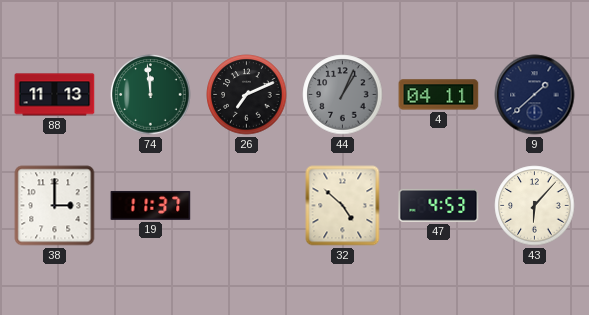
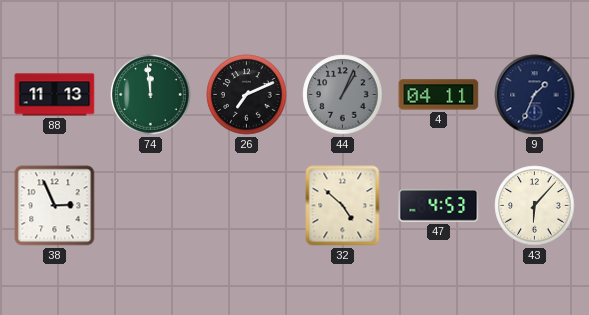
9: 1:38 -> 1:34 (535, 95)
38: 3:00 -> 2:56 (55, 206)
19: 11:37 -> none (151, 205)
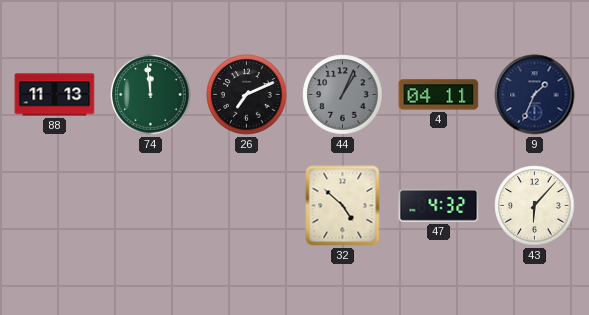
38: 2:56 -> none (55, 206)
47: 4:53 -> 4:32 (439, 205)
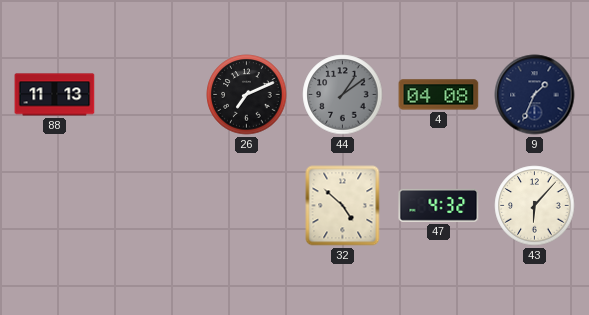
74: 11:59 -> none (151, 95)
44: 1:04 -> 1:09 (343, 95)
4: 04:11 -> 04:08 (439, 95)
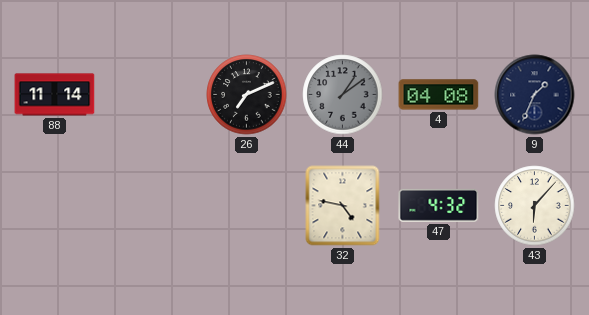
88: 11:13 -> 11:14 (55, 95)
32: 4:52 -> 4:47 (343, 206)
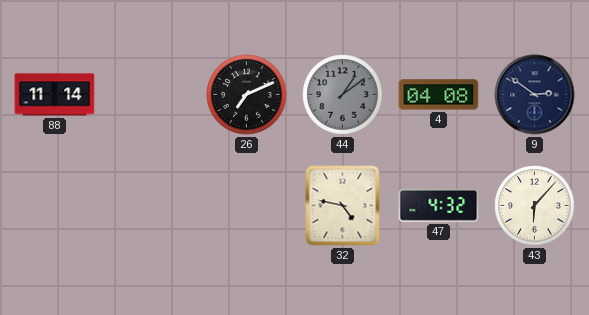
9: 1:34 -> 2:51 (535, 95)
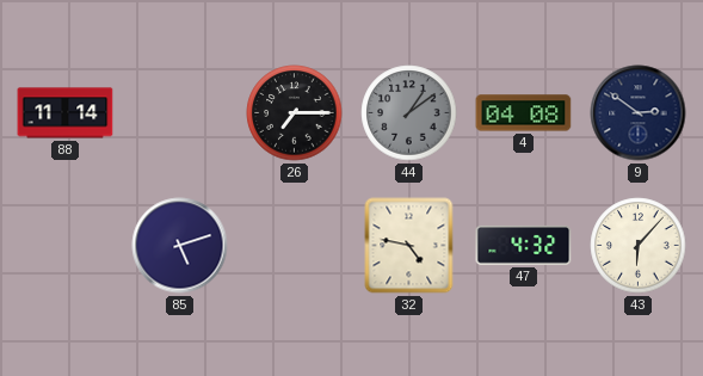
26: 7:11 -> 7:15 (295, 113)
85: none -> 5:12 (180, 246)
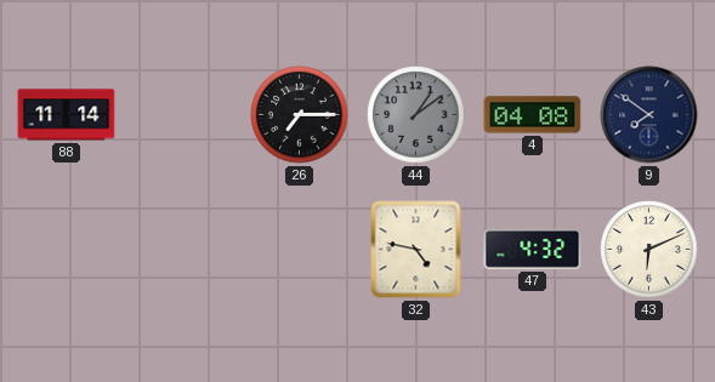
9: 2:51 -> 7:51 (649, 115)
85: 5:12 -> none (180, 246)
43: 6:07 -> 6:11 (649, 250)
